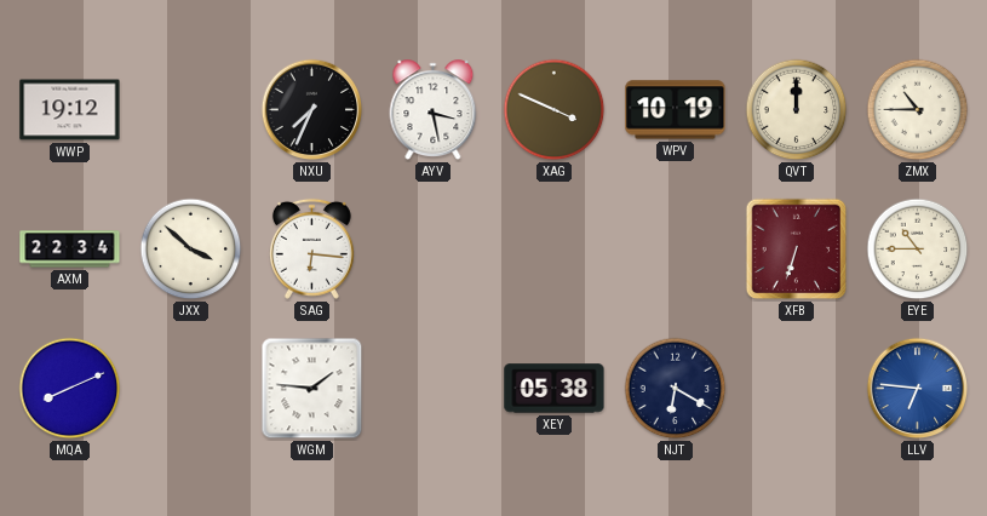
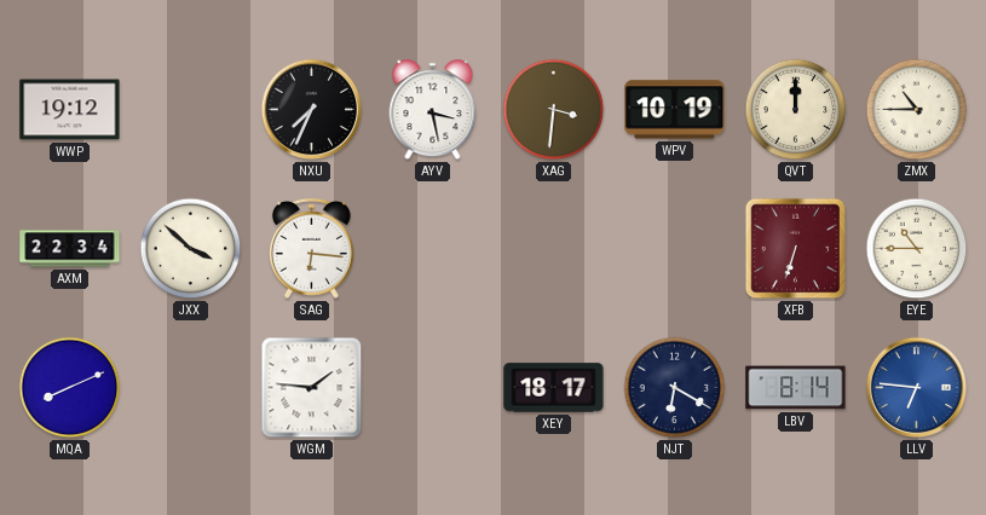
XAG: 3:49 -> 3:31 (554, 110)
XEY: 05:38 -> 18:17 (554, 388)
LBV: none -> 8:14 (796, 388)
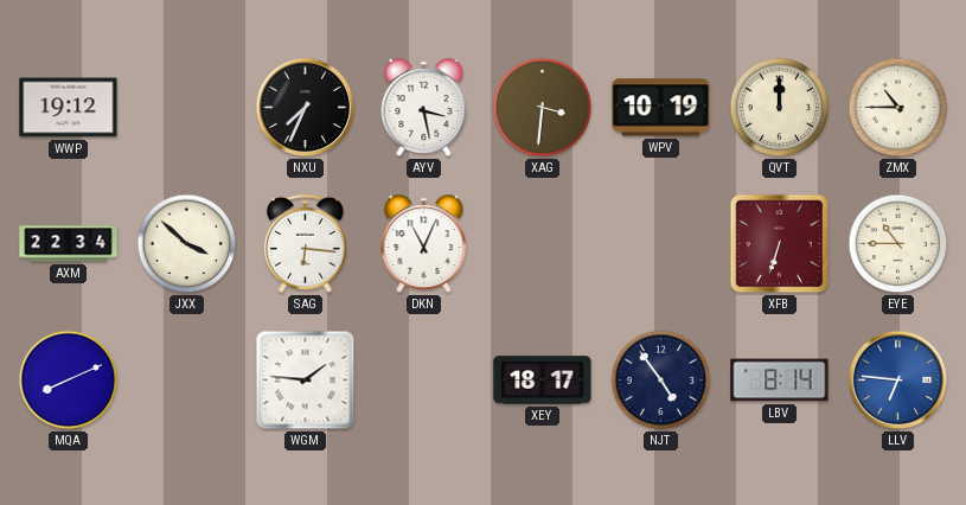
DKN: none -> 11:04 (424, 244)
NJT: 6:20 -> 4:54 (661, 381)
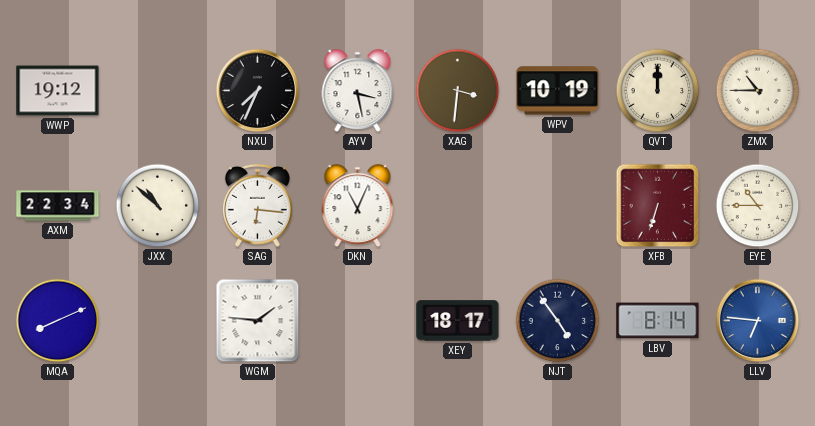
JXX: 3:52 -> 10:52 (158, 206)
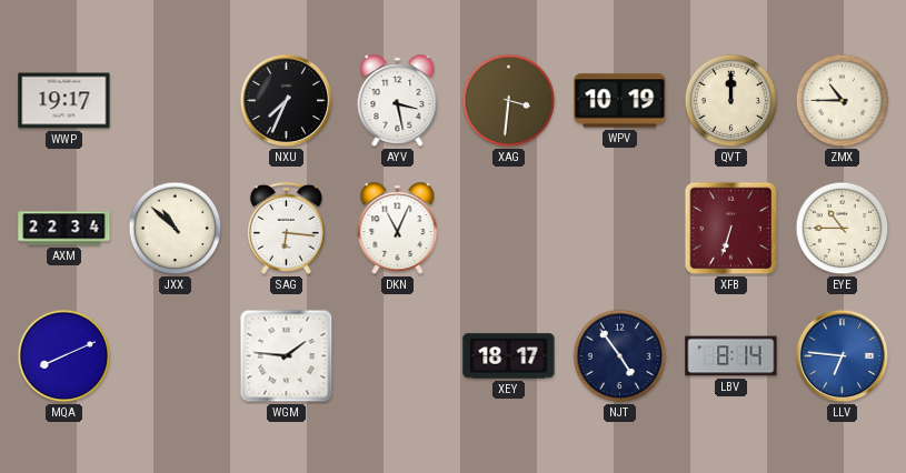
WWP: 19:12 -> 19:17 (64, 101)
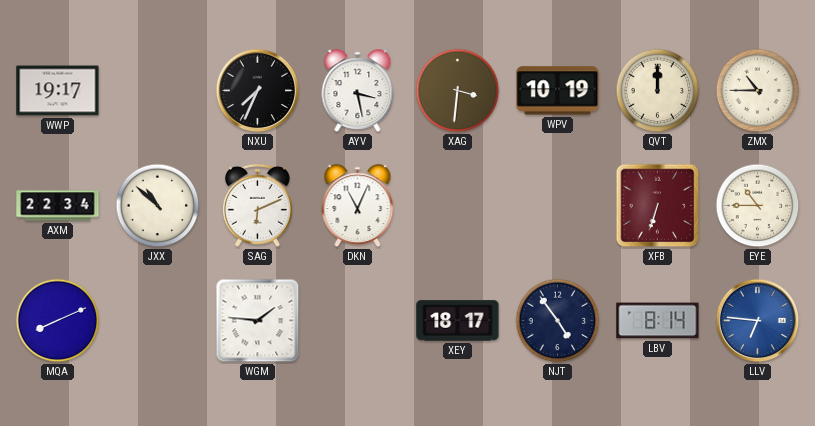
SAG: 6:16 -> 6:11 (257, 205)
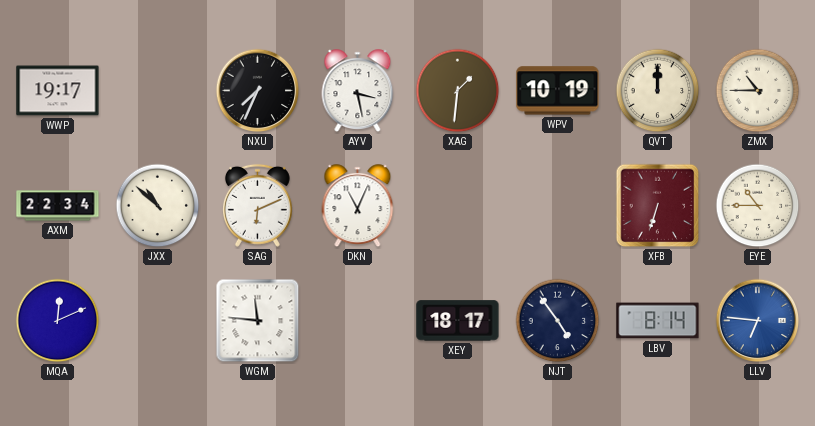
XAG: 3:31 -> 1:31 (458, 91)
MQA: 8:11 -> 12:11 (58, 321)
WGM: 1:46 -> 11:46 (258, 321)
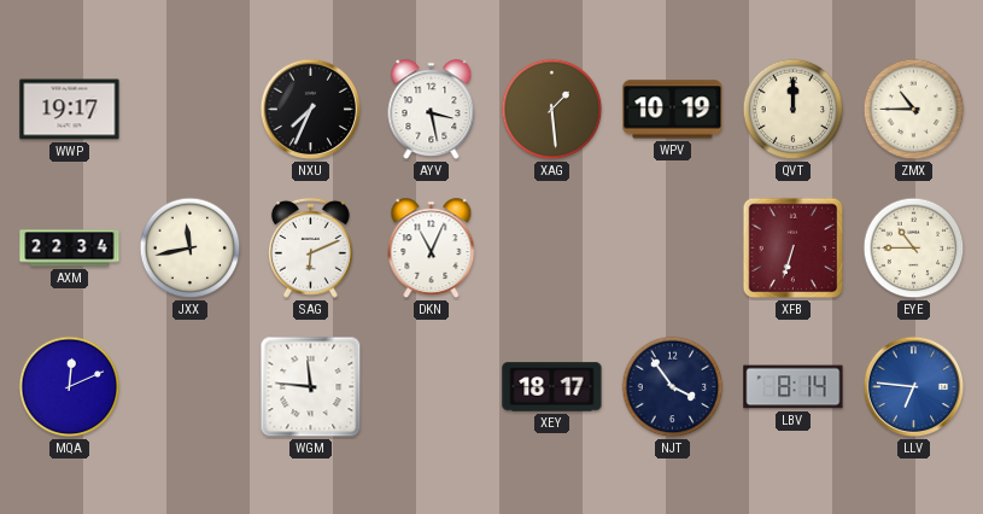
XAG: 1:31 -> 1:29 (552, 110)
JXX: 10:52 -> 11:43 (191, 249)
NJT: 4:54 -> 3:54 (673, 387)
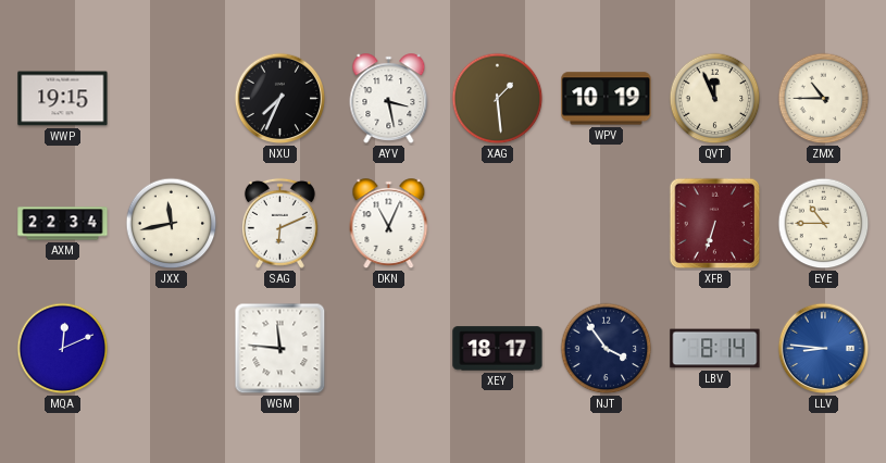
WWP: 19:17 -> 19:15 (63, 99)
QVT: 12:00 -> 11:56 (715, 99)
LLV: 6:46 -> 8:46 (824, 349)
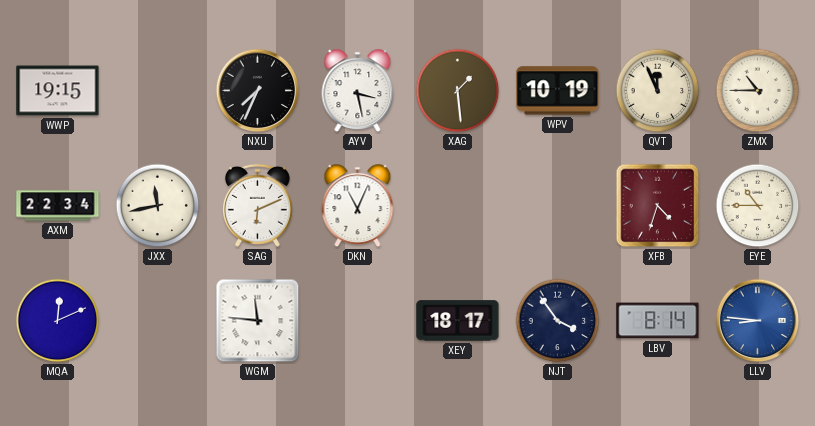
XFB: 6:33 -> 4:33 (658, 206)
